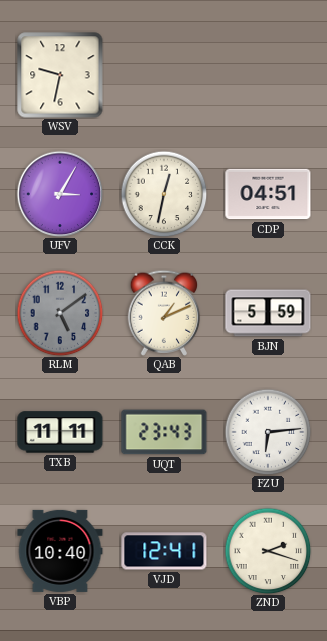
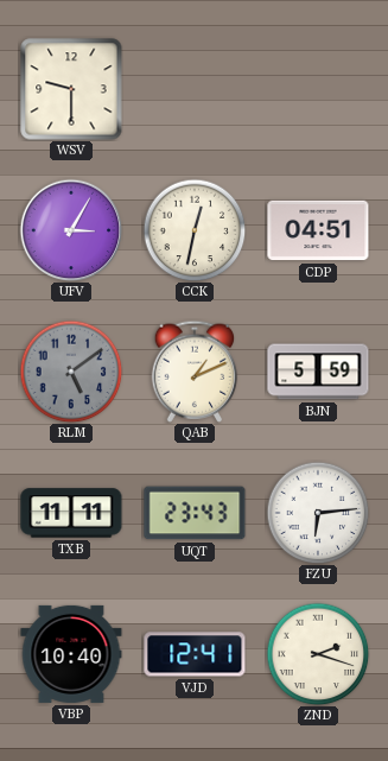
WSV: 9:32 -> 9:30 (71, 89)
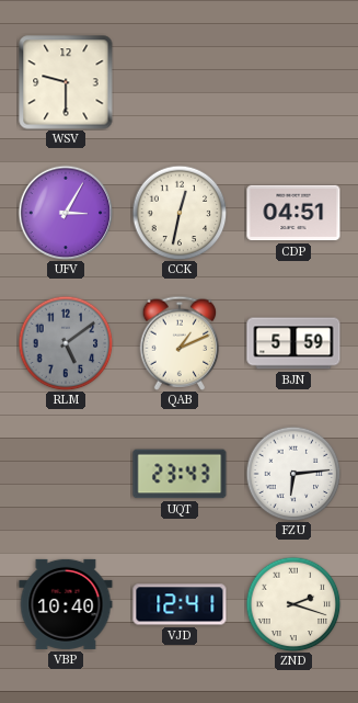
TXB: 11:11 -> none (71, 513)
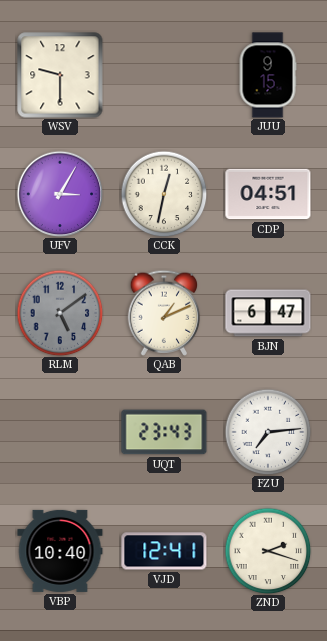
JUU: none -> 9:15 (268, 75)
BJN: 5:59 -> 6:47 (268, 313)
FZU: 6:14 -> 7:14 (268, 432)
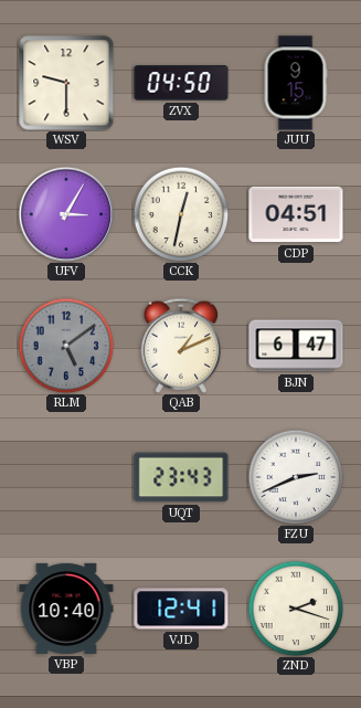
ZVX: none -> 04:50 (181, 83)
FZU: 7:14 -> 2:41 (296, 477)
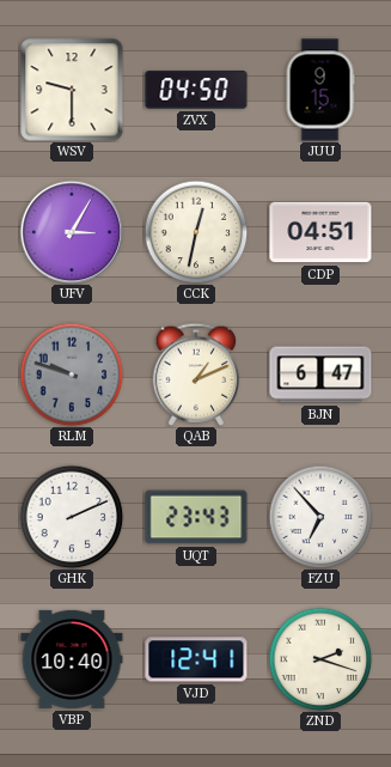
RLM: 5:09 -> 9:48 (72, 375)
GHK: none -> 2:11 (72, 517)
FZU: 2:41 -> 6:53 (320, 517)
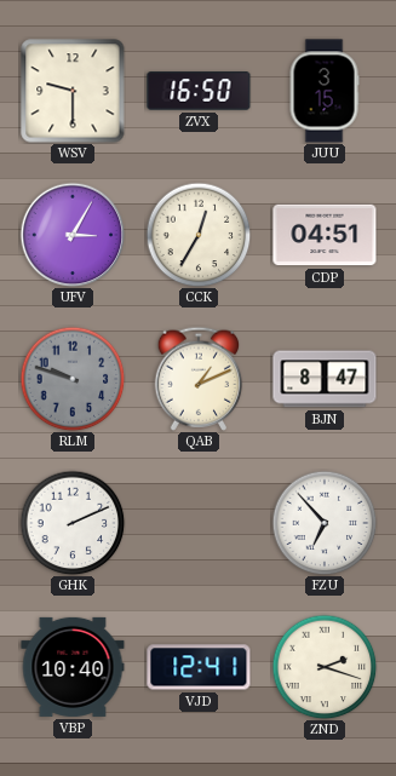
ZVX: 04:50 -> 16:50 (199, 91)
JUU: 9:15 -> 3:15 (325, 91)
CCK: 12:32 -> 12:35 (199, 235)
BJN: 6:47 -> 8:47 (325, 379)
UQT: 23:43 -> none (196, 517)
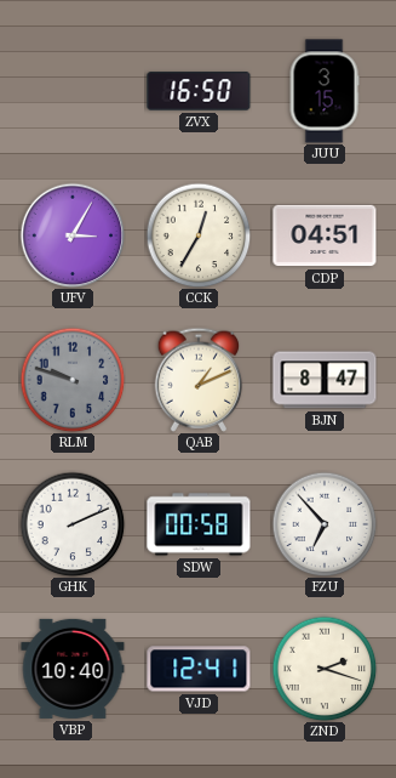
WSV: 9:30 -> none (73, 91)
SDW: none -> 00:58 (199, 524)
